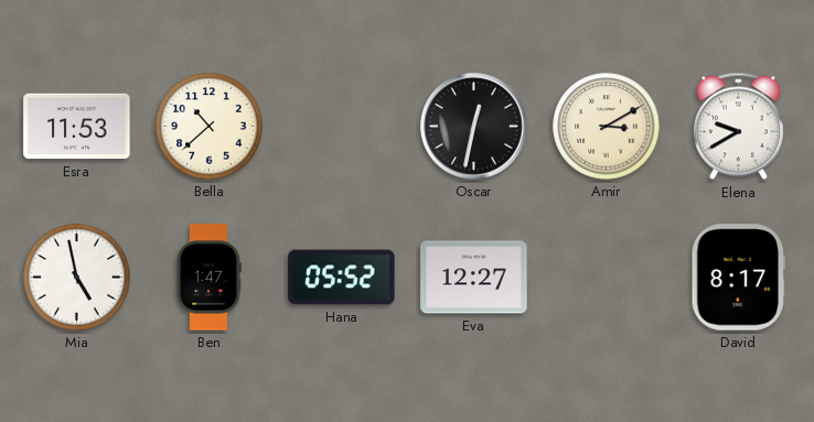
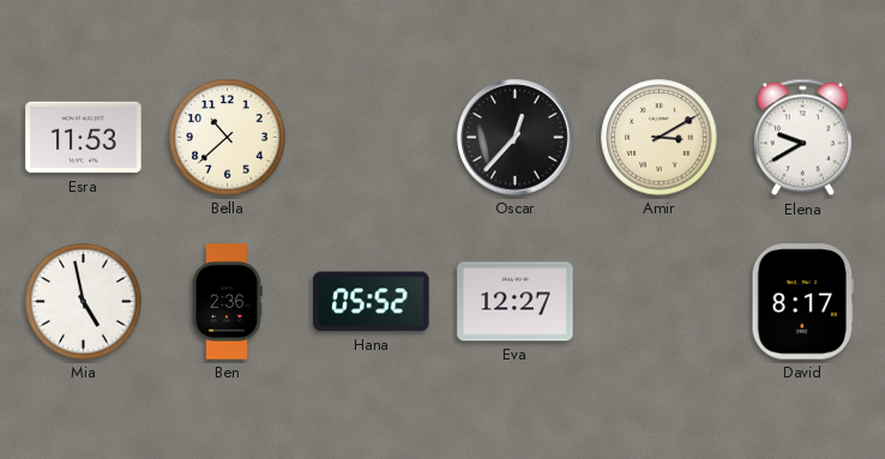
Oscar: 12:32 -> 12:37 (516, 138)
Ben: 1:47 -> 2:36 (227, 302)
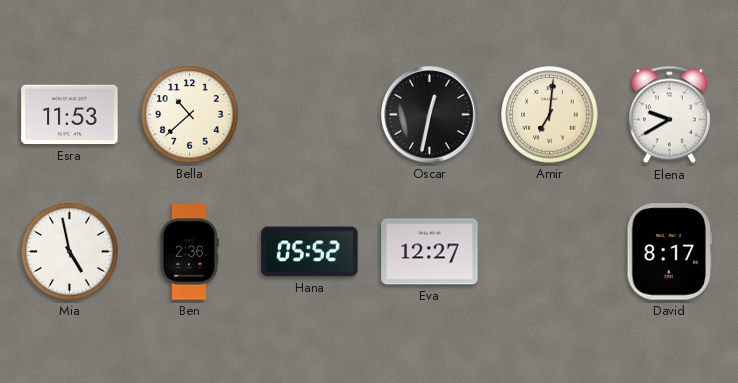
Oscar: 12:37 -> 12:32 (430, 115)
Amir: 3:10 -> 7:01 (550, 115)
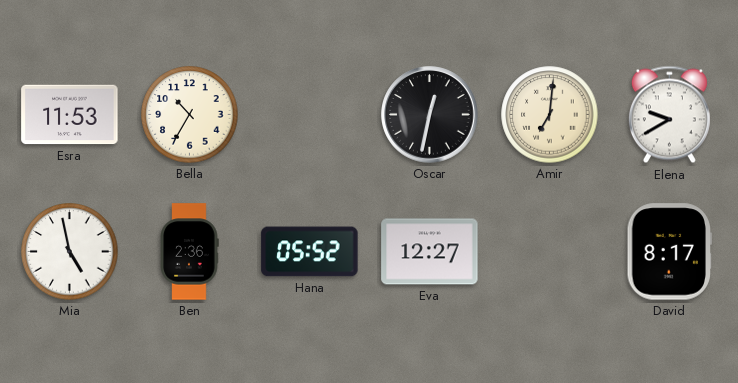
Bella: 10:38 -> 10:35 (190, 115)
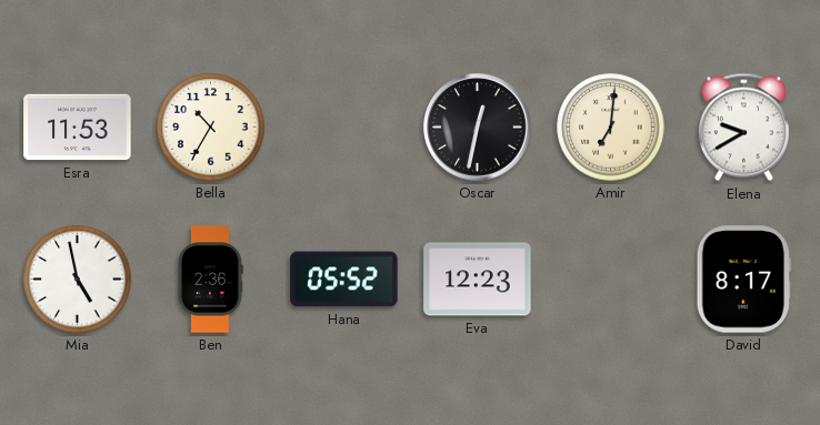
Eva: 12:27 -> 12:23 (478, 280)
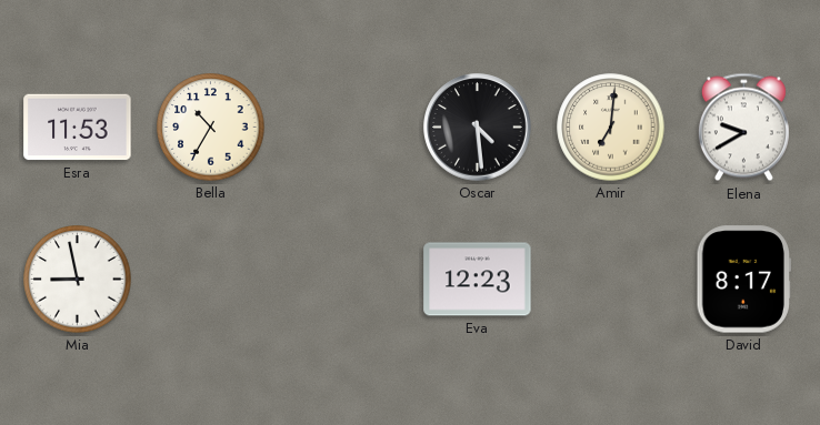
Oscar: 12:32 -> 4:29 (478, 128)
Mia: 4:58 -> 8:58 (78, 280)
Ben: 2:36 -> none (210, 280)
Hana: 05:52 -> none (344, 280)
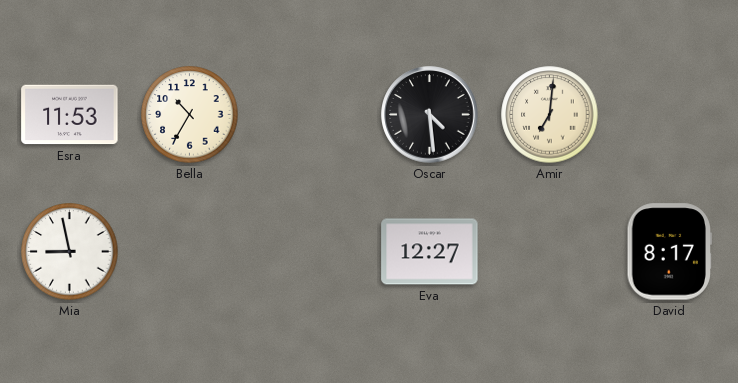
Elena: 9:40 -> none (743, 128)
Eva: 12:23 -> 12:27 (430, 252)
